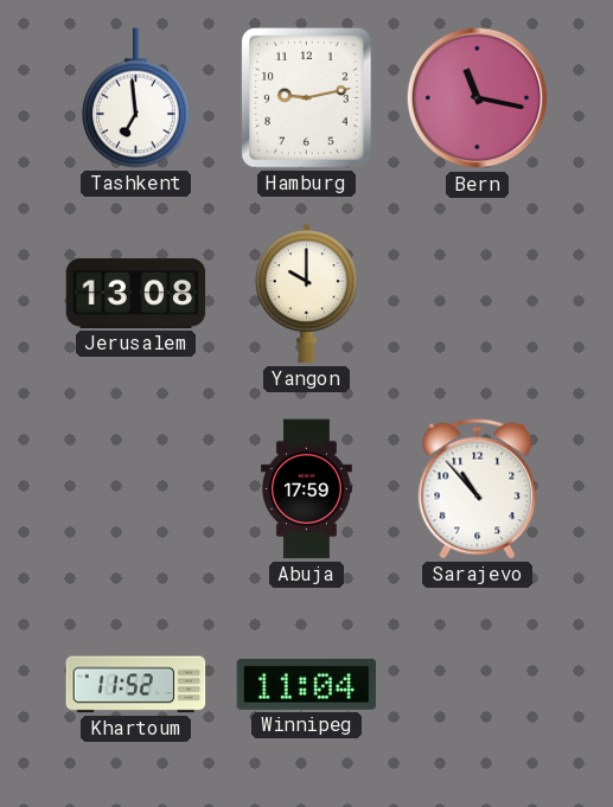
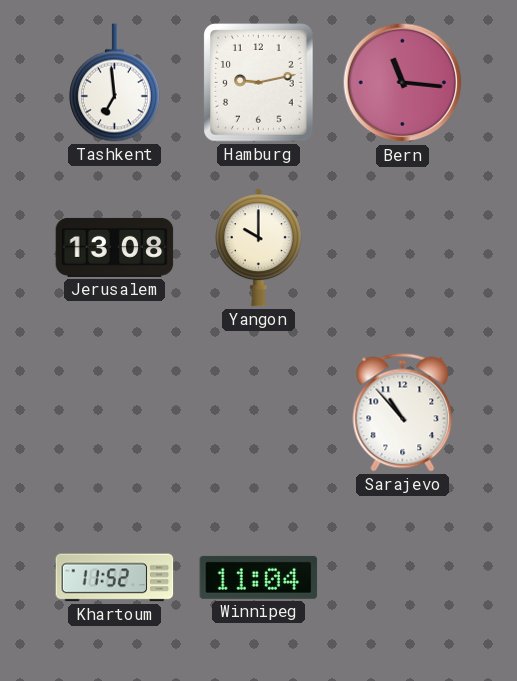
Bern: 11:17 -> 11:16 (403, 83)
Abuja: 17:59 -> none (306, 489)
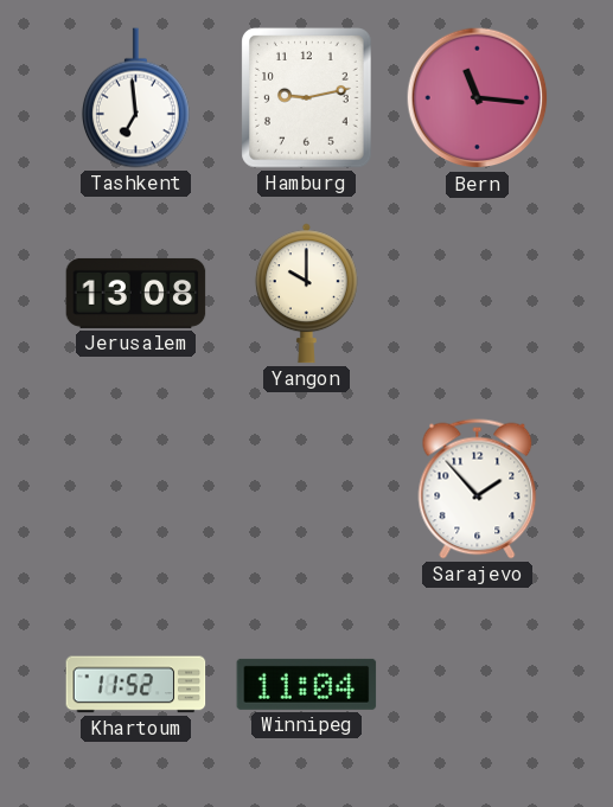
Sarajevo: 10:53 -> 1:53 (478, 489)
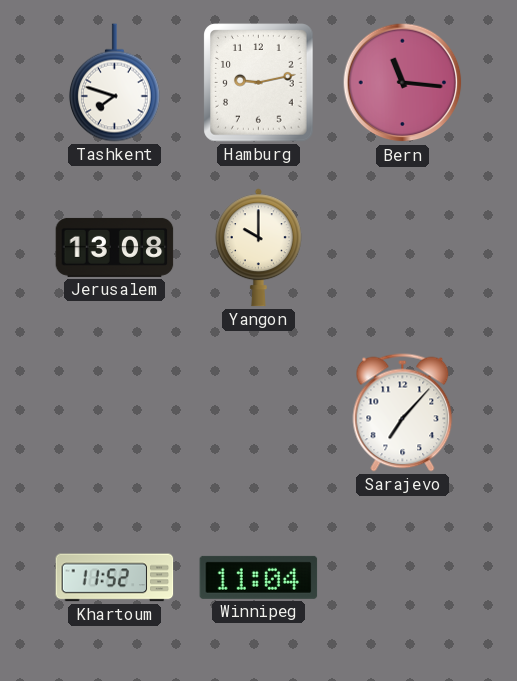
Tashkent: 6:59 -> 7:48 (114, 83)
Sarajevo: 1:53 -> 7:07 (403, 413)
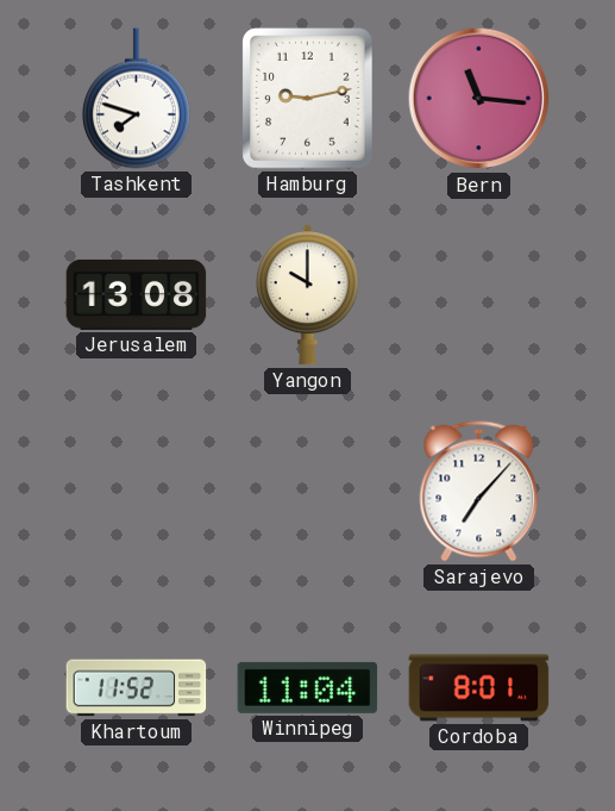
Cordoba: none -> 8:01 (479, 688)
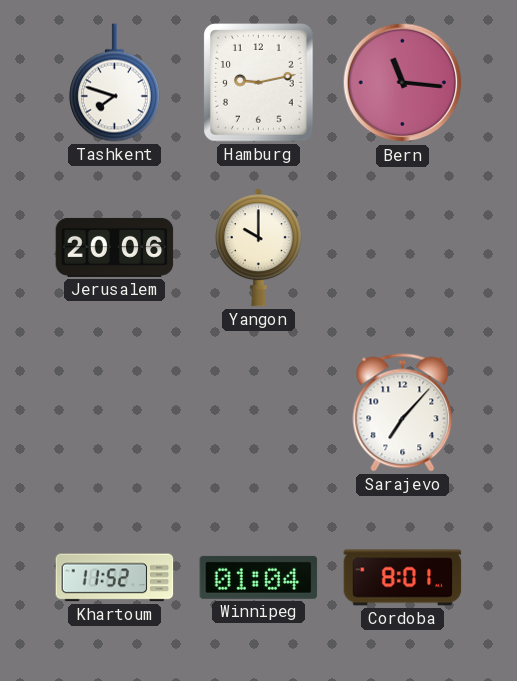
Jerusalem: 13:08 -> 20:06 (115, 247)
Winnipeg: 11:04 -> 01:04 (259, 577)
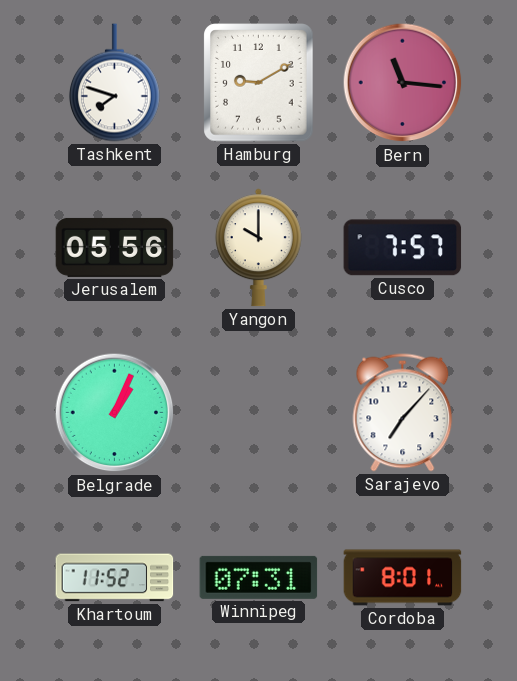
Hamburg: 9:13 -> 9:10 (259, 83)
Jerusalem: 20:06 -> 05:56 (115, 247)
Cusco: none -> 7:57 (403, 248)
Belgrade: none -> 1:04 (115, 413)
Winnipeg: 01:04 -> 07:31 (259, 577)
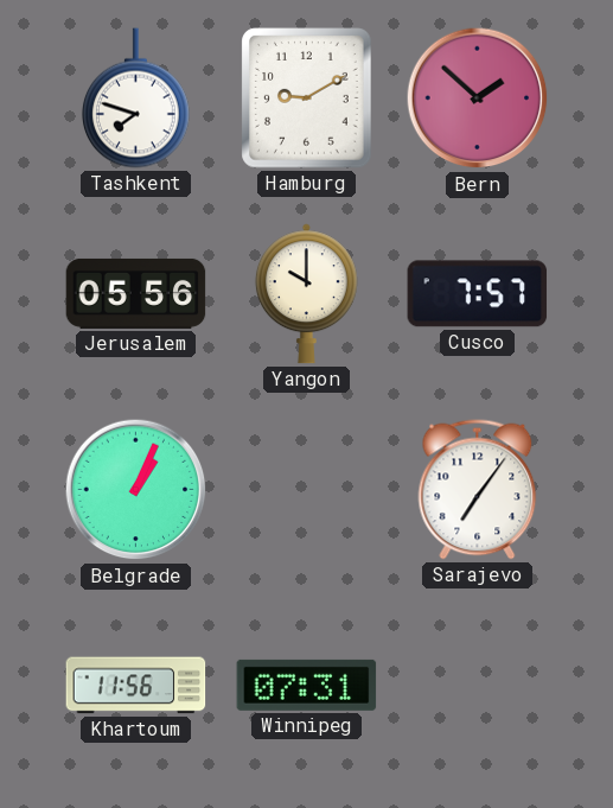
Bern: 11:16 -> 1:52 (478, 98)
Sarajevo: 7:07 -> 7:06 (478, 490)
Khartoum: 11:52 -> 11:56 (136, 686)
Cordoba: 8:01 -> none (403, 578)
